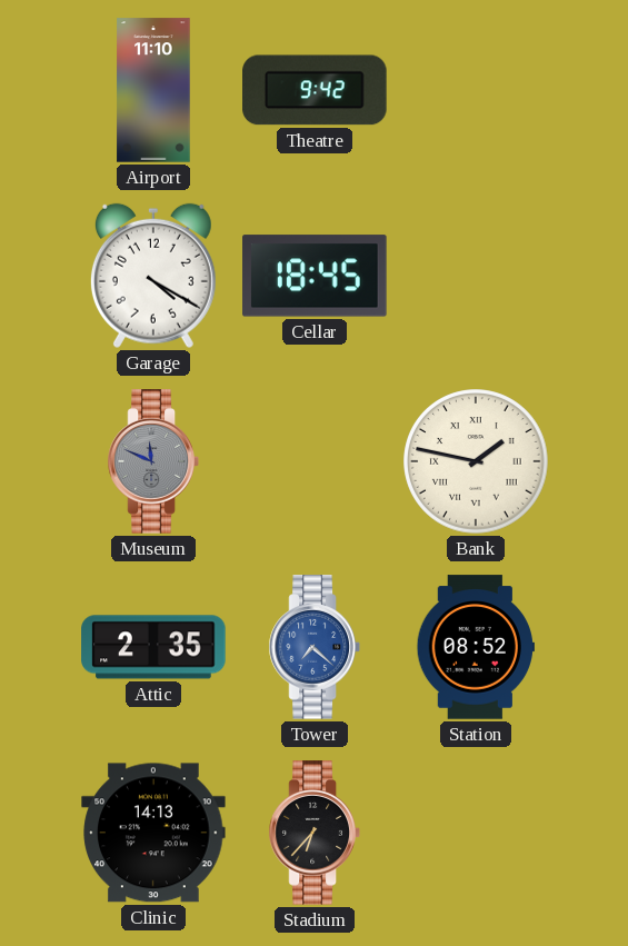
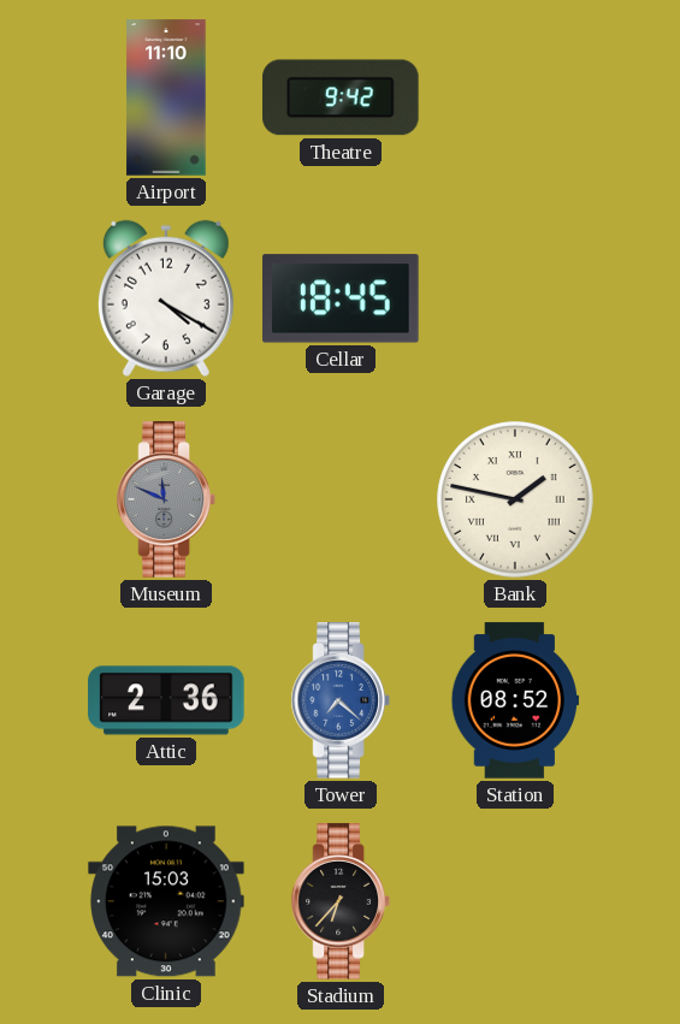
Attic: 2:35 -> 2:36 (166, 700)
Clinic: 14:13 -> 15:03 (166, 901)
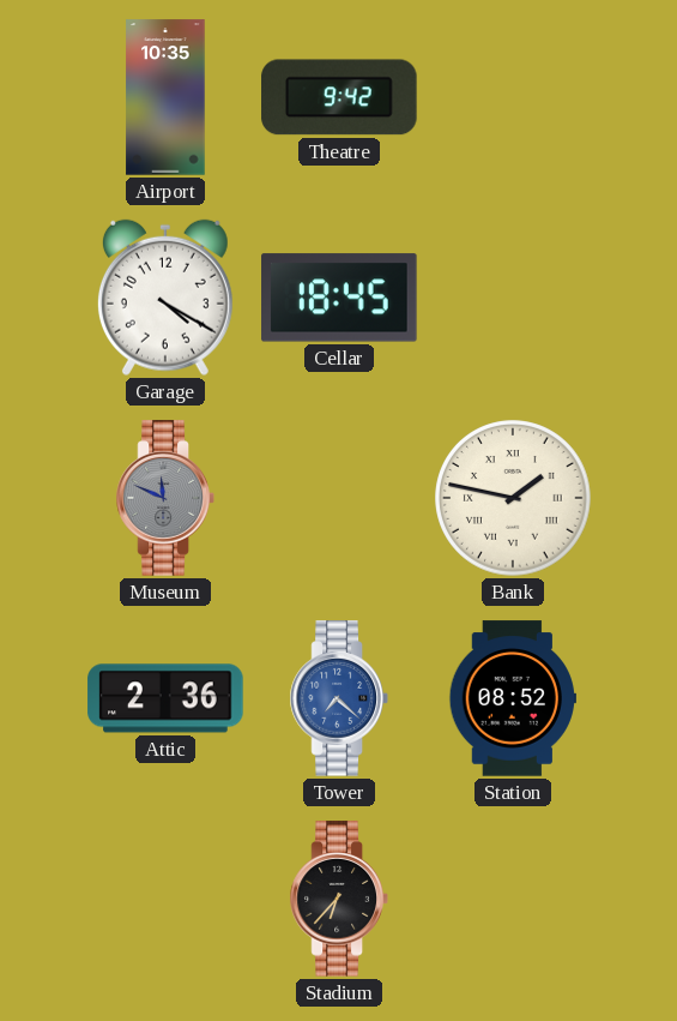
Airport: 11:10 -> 10:35 (165, 97)
Clinic: 15:03 -> none (166, 901)
